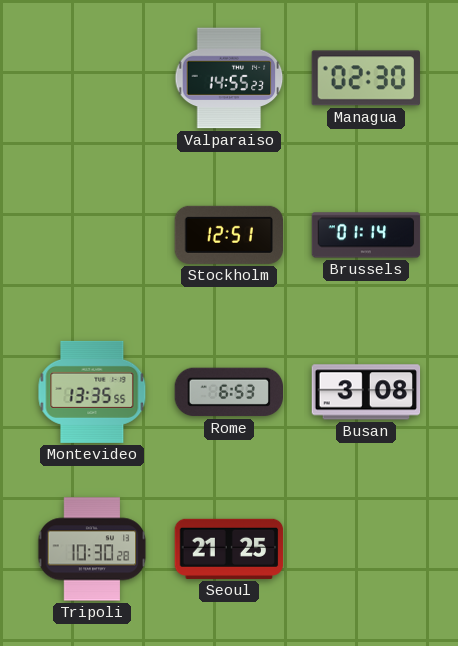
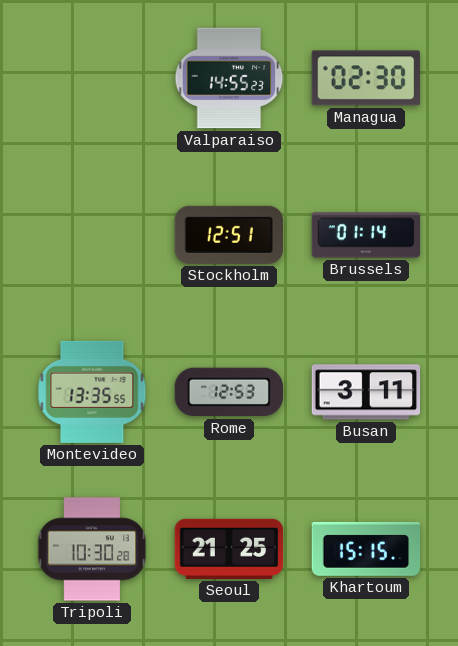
Rome: 6:53 -> 12:53 (228, 392)
Busan: 3:08 -> 3:11 (366, 392)
Khartoum: none -> 15:15 (366, 549)
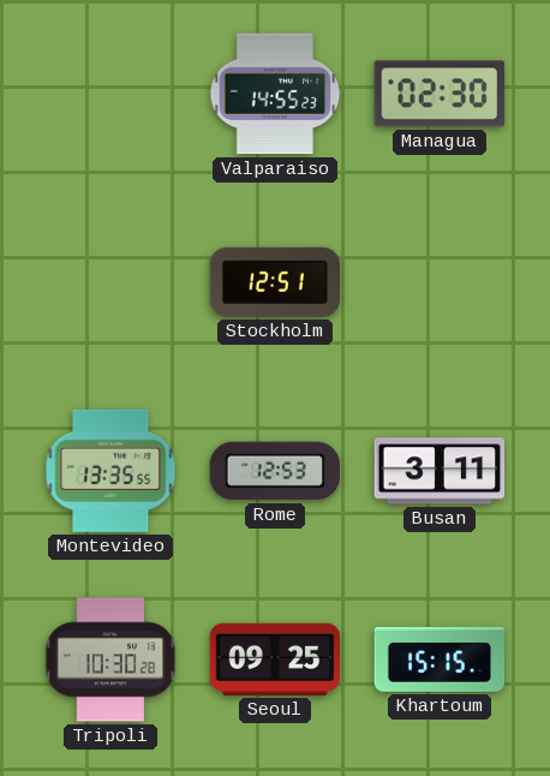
Brussels: 01:14 -> none (366, 235)
Seoul: 21:25 -> 09:25 (275, 659)
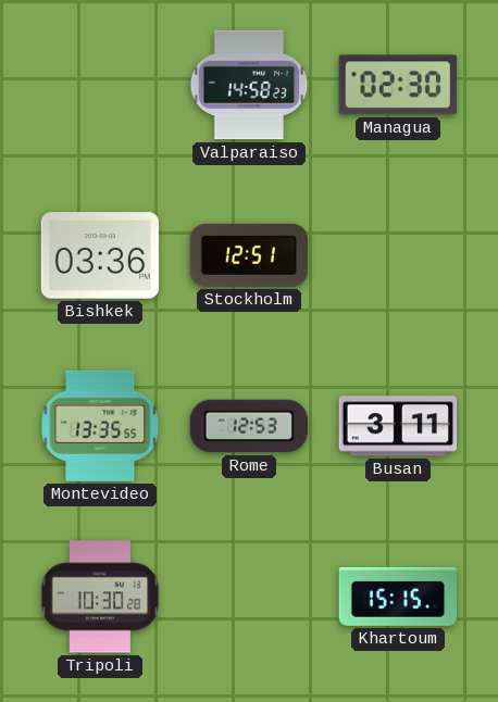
Valparaiso: 14:55 -> 14:58 (249, 85)
Bishkek: none -> 03:36 (100, 255)
Seoul: 09:25 -> none (275, 659)
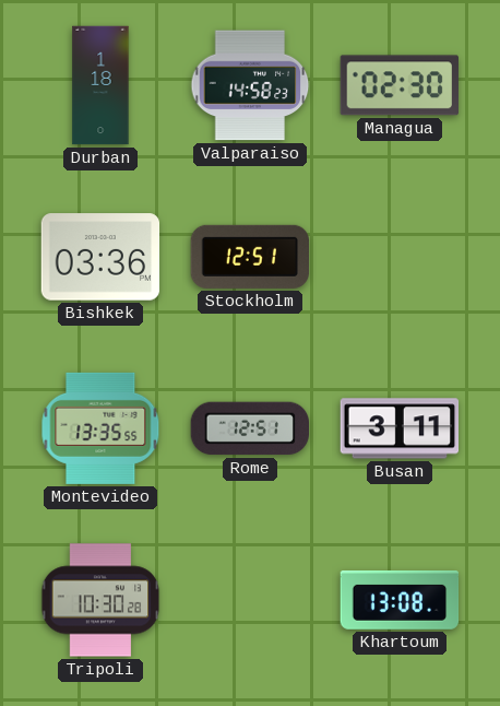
Durban: none -> 1:18 (100, 85)
Rome: 12:53 -> 12:51 (249, 428)
Khartoum: 15:15 -> 13:08 (400, 600)
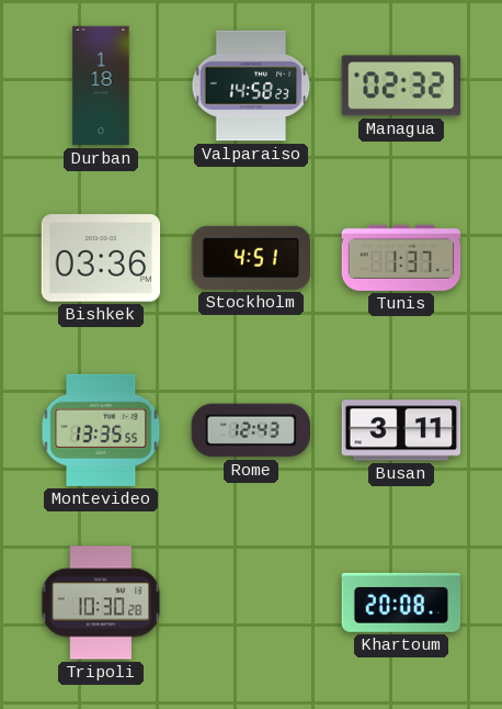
Managua: 02:30 -> 02:32 (401, 86)
Stockholm: 12:51 -> 4:51 (250, 258)
Tunis: none -> 1:37 (401, 258)
Rome: 12:51 -> 12:43 (250, 430)
Khartoum: 13:08 -> 20:08 (401, 603)
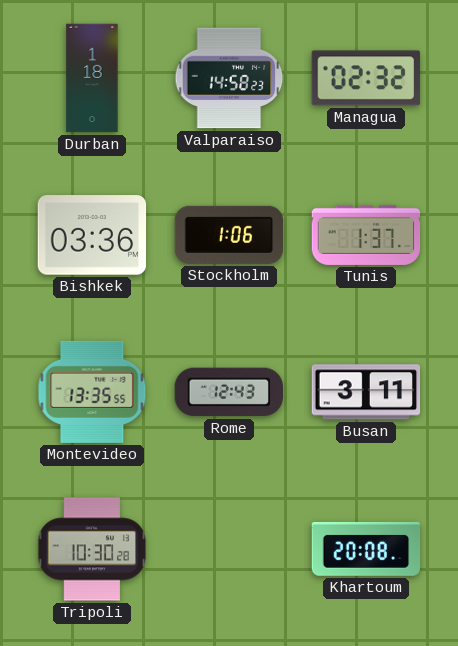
Stockholm: 4:51 -> 1:06 (228, 235)
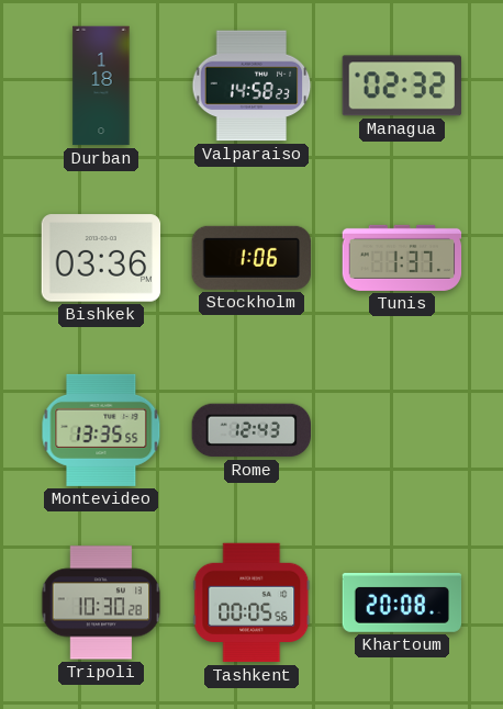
Busan: 3:11 -> none (366, 392)
Tashkent: none -> 00:05 (251, 603)
